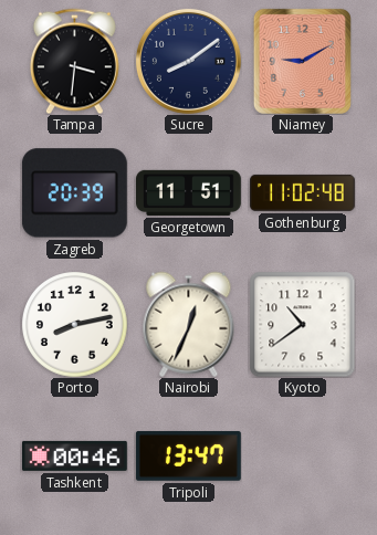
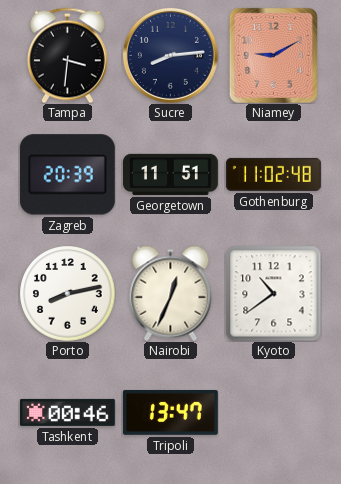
Sucre: 8:09 -> 8:14 (170, 55)
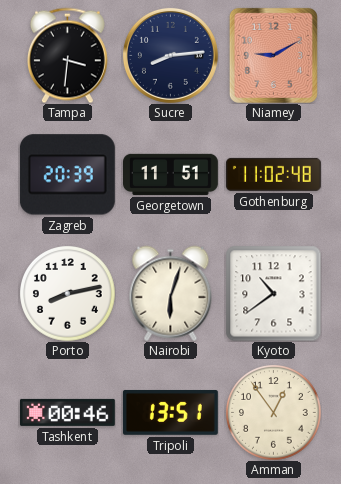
Nairobi: 12:34 -> 6:03 (171, 293)
Tripoli: 13:47 -> 13:51 (170, 412)
Amman: none -> 12:54 (274, 413)
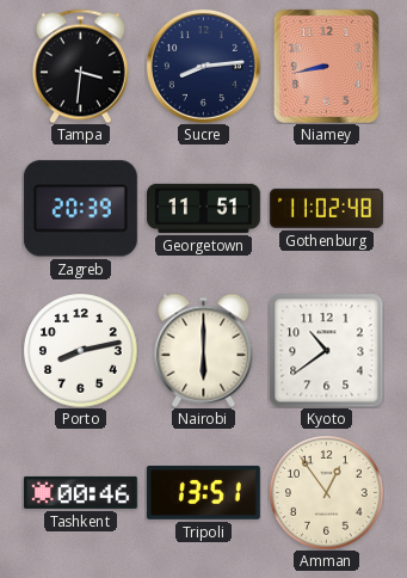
Niamey: 9:10 -> 8:43 (326, 66)
Nairobi: 6:03 -> 6:00 (204, 350)
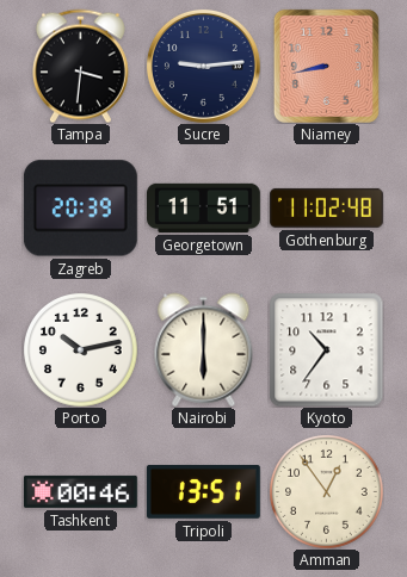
Sucre: 8:14 -> 9:14 (203, 66)
Porto: 8:13 -> 10:13 (81, 350)
Kyoto: 10:39 -> 10:36 (326, 349)
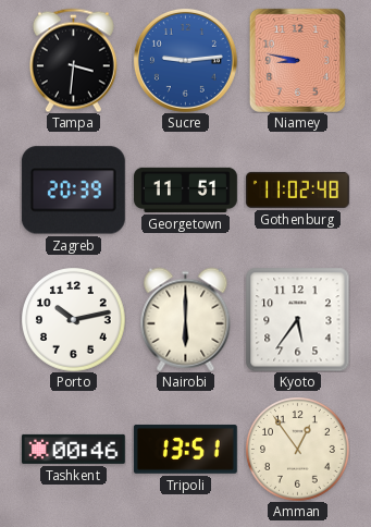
Sucre dial: navy -> blue (185, 60)
Niamey: 8:43 -> 8:47 (297, 60)
Kyoto: 10:36 -> 5:36 (297, 319)
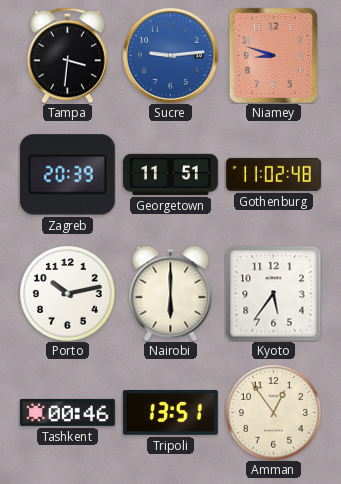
Niamey: 8:47 -> 8:48 (273, 55)
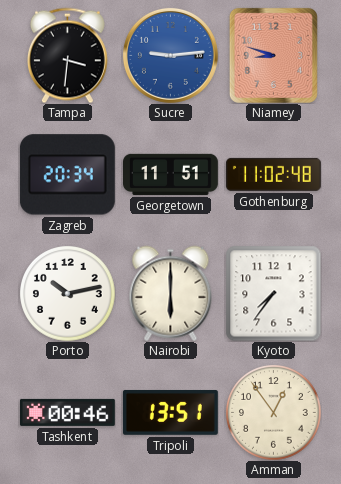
Zagreb: 20:39 -> 20:34 (67, 175)
Kyoto: 5:36 -> 7:36 (273, 293)
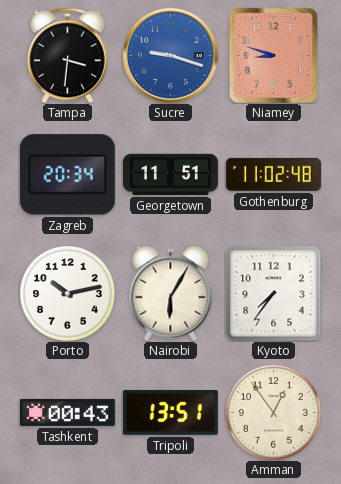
Sucre: 9:14 -> 9:18 (170, 55)
Nairobi: 6:00 -> 6:05 (171, 293)
Tashkent: 00:46 -> 00:43 (67, 412)
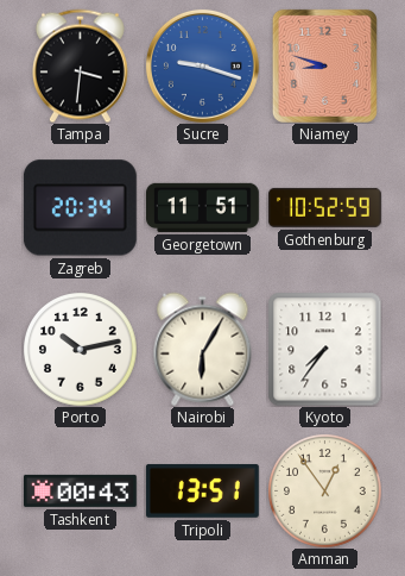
Gothenburg: 11:02 -> 10:52 (324, 207)
